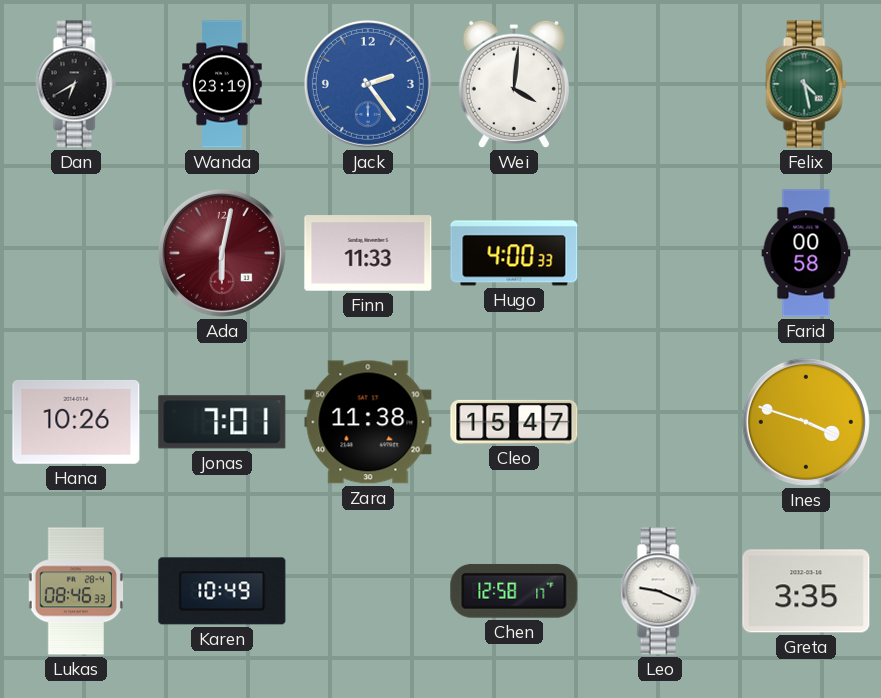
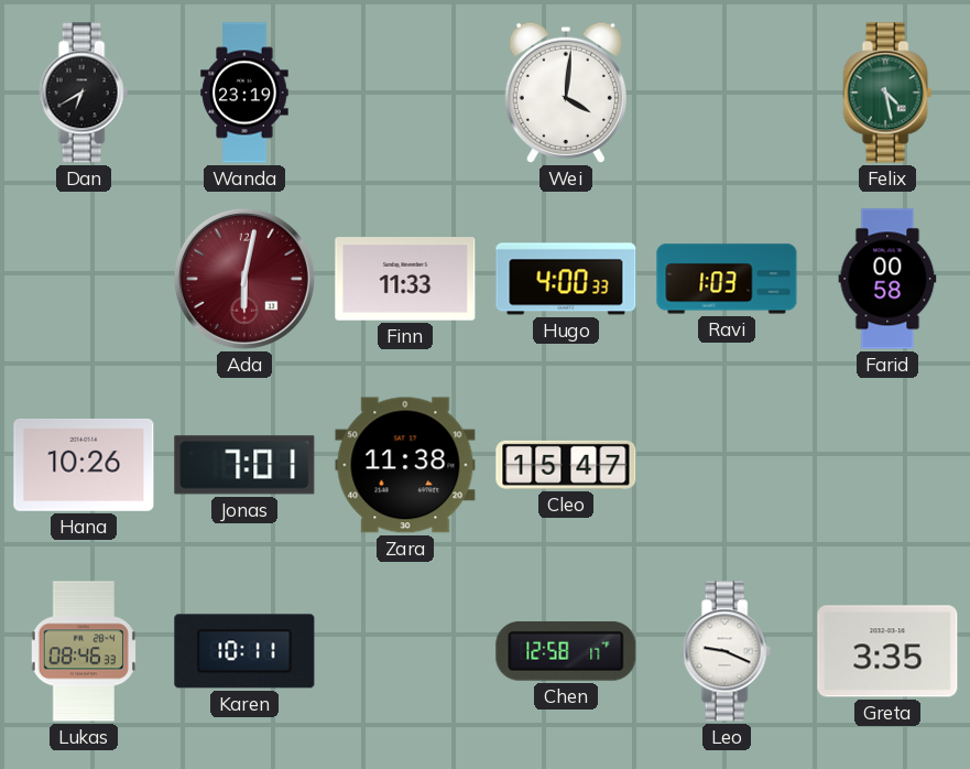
Jack: 2:24 -> none (368, 84)
Ravi: none -> 1:03 (727, 279)
Ines: 3:48 -> none (806, 422)
Karen: 10:49 -> 10:11 (244, 651)
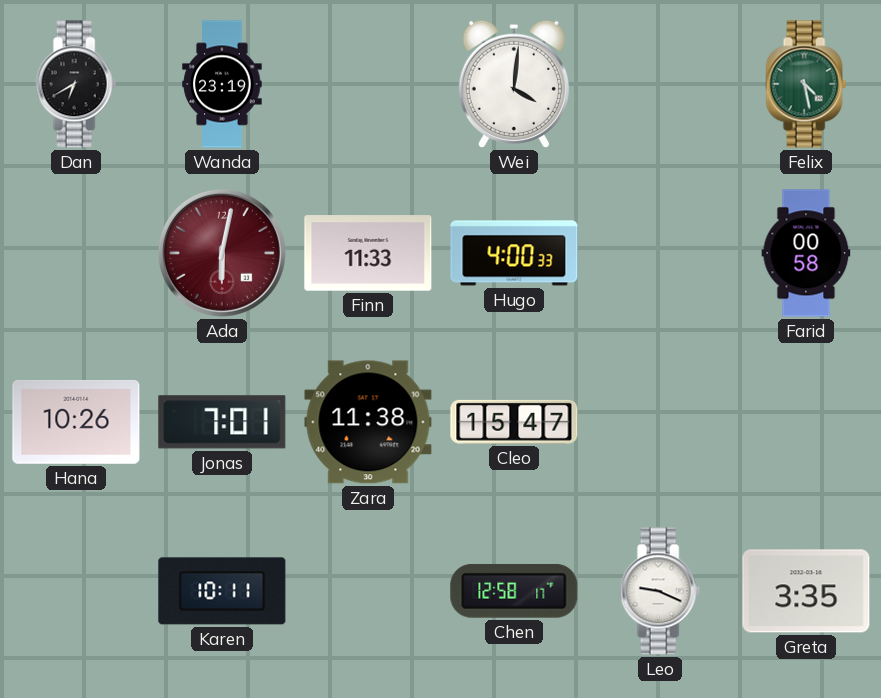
Ravi: 1:03 -> none (727, 279)
Lukas: 08:46 -> none (84, 651)
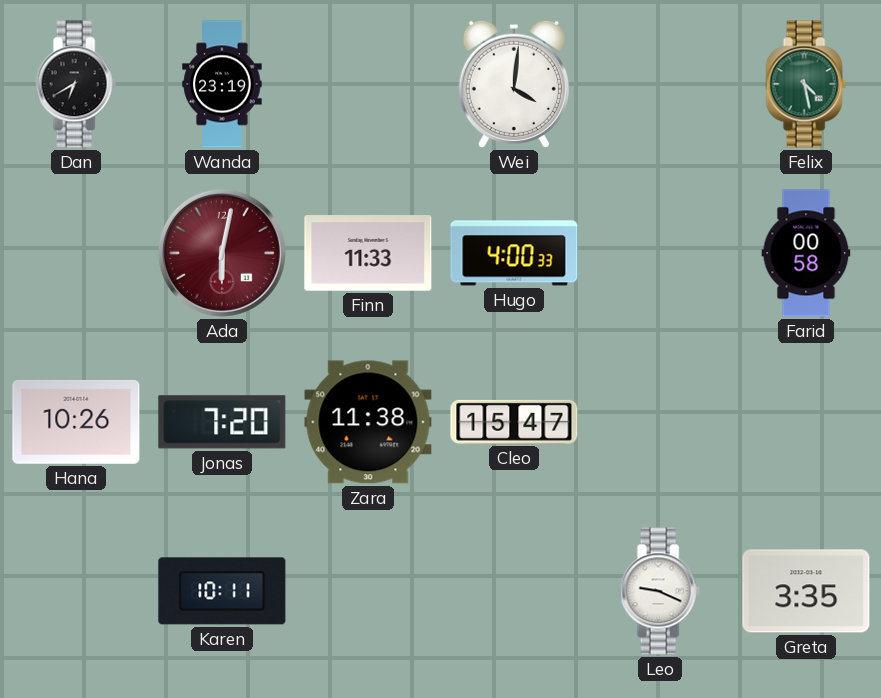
Jonas: 7:01 -> 7:20 (222, 422)
Chen: 12:58 -> none (514, 591)
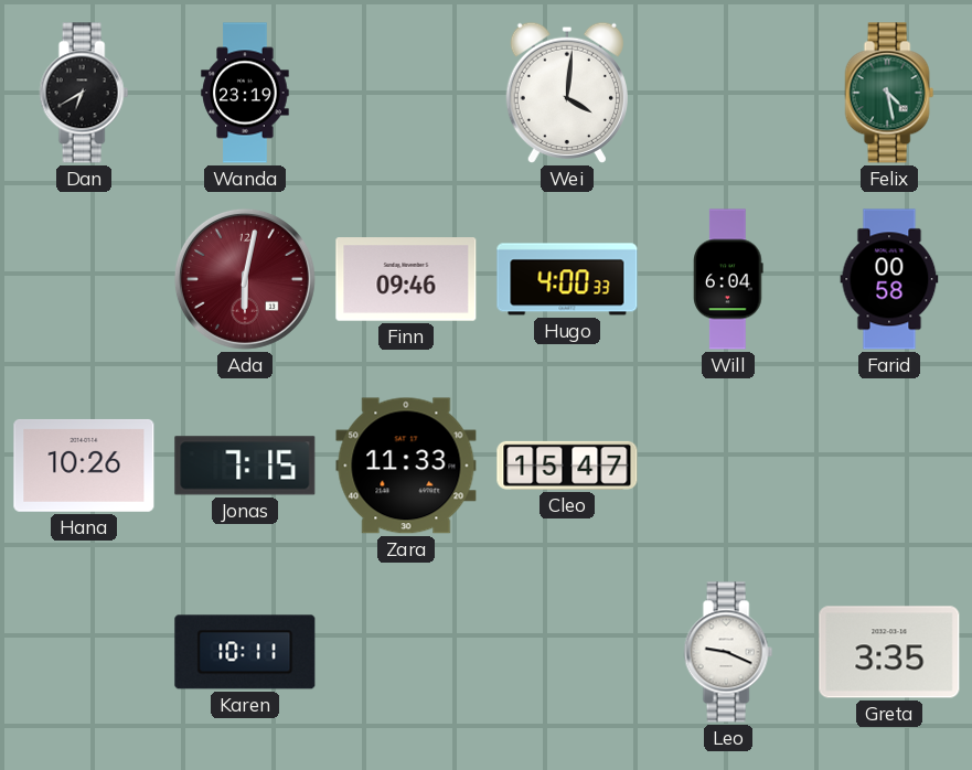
Finn: 11:33 -> 09:46 (406, 279)
Will: none -> 6:04 (728, 279)
Jonas: 7:20 -> 7:15 (245, 466)
Zara: 11:38 -> 11:33 (406, 466)
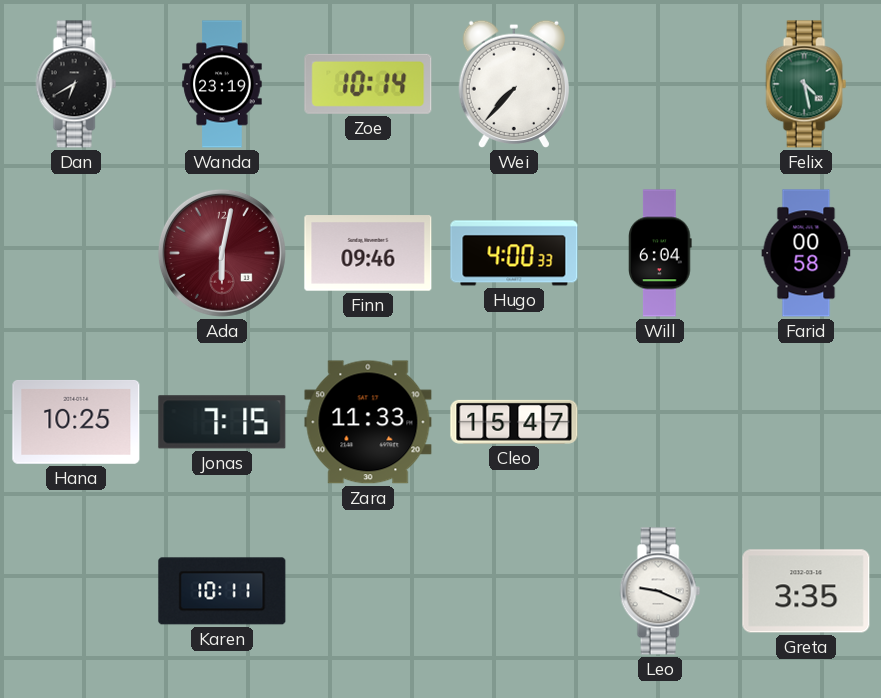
Zoe: none -> 10:14 (368, 84)
Wei: 4:01 -> 7:37 (514, 84)
Hana: 10:26 -> 10:25 (76, 422)
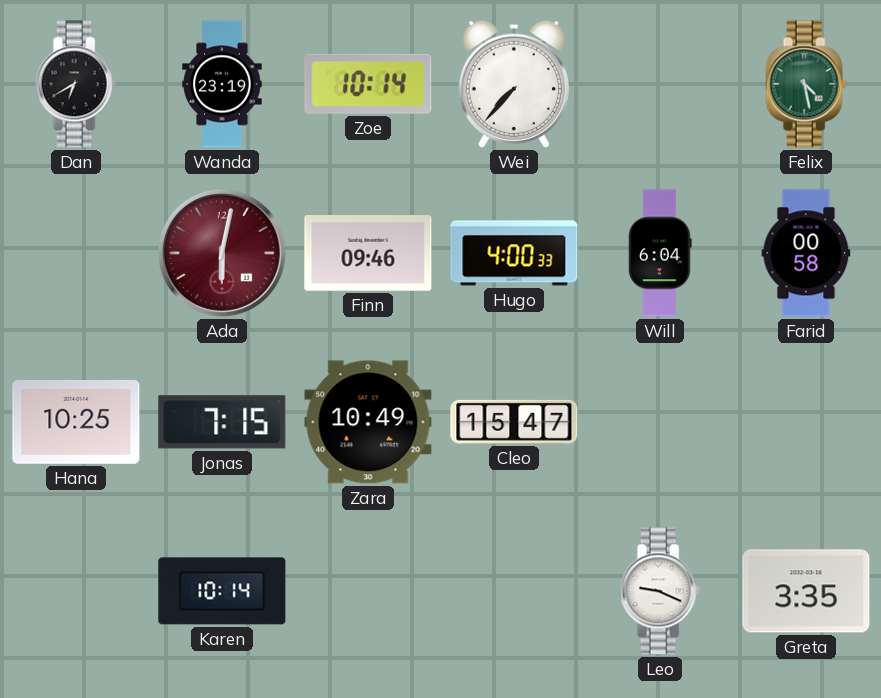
Zara: 11:33 -> 10:49 (368, 422)
Karen: 10:11 -> 10:14 (222, 591)
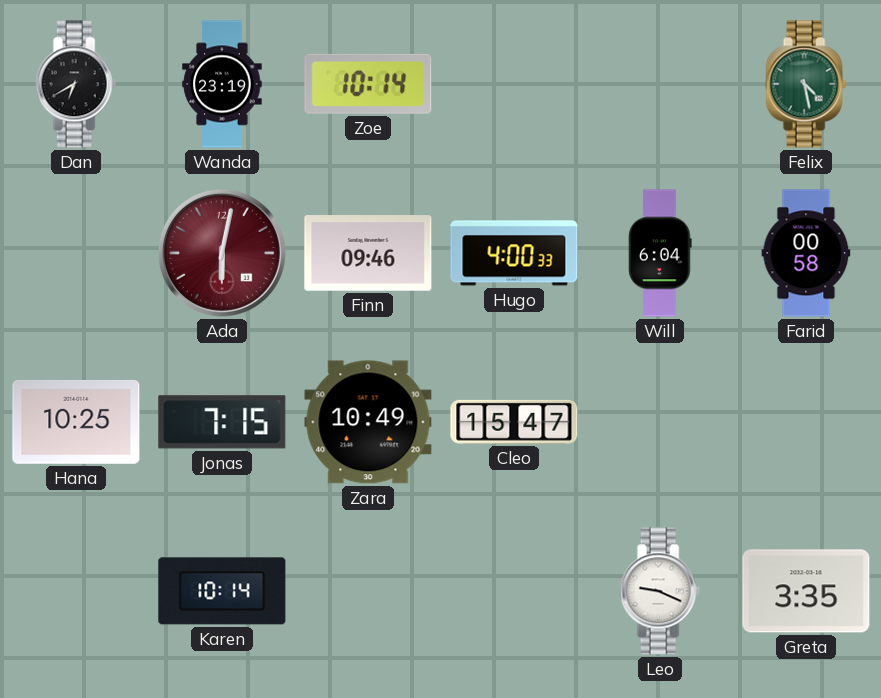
Wei: 7:37 -> none (514, 84)
